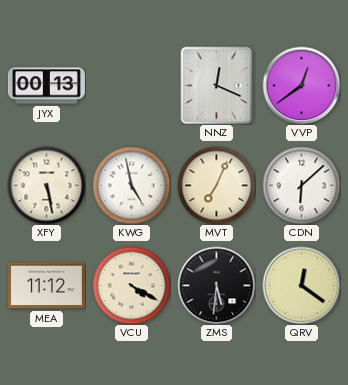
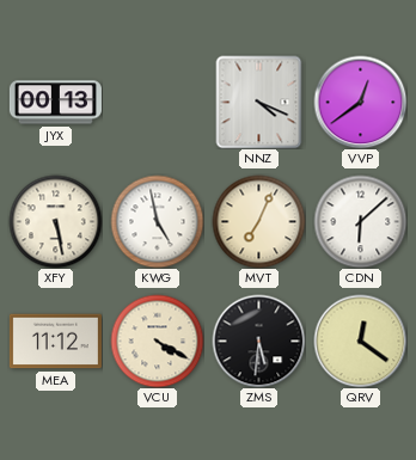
NNZ: 12:19 -> 4:19 (259, 102)
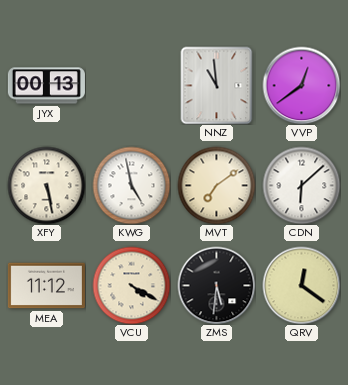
NNZ: 4:19 -> 10:59 (217, 85)
MVT: 7:04 -> 7:09 (216, 185)
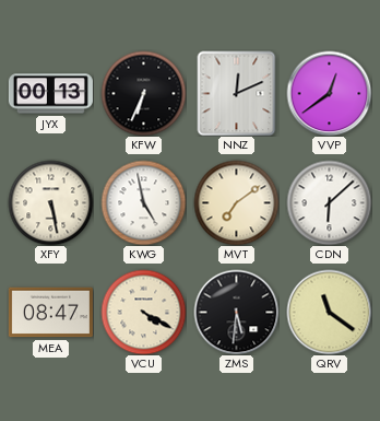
KFW: none -> 6:34 (143, 93)
NNZ: 10:59 -> 12:11 (237, 93)
MEA: 11:12 -> 08:47 (50, 313)
QRV: 12:21 -> 11:21 (329, 312)
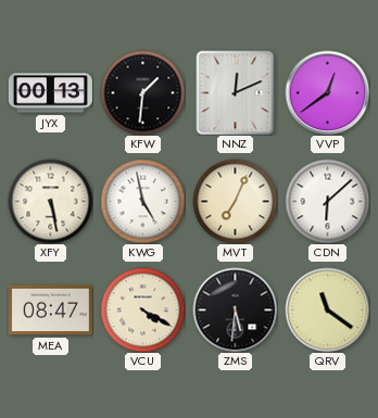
KFW: 6:34 -> 1:31 (142, 92)
MVT: 7:09 -> 7:04 (235, 201)
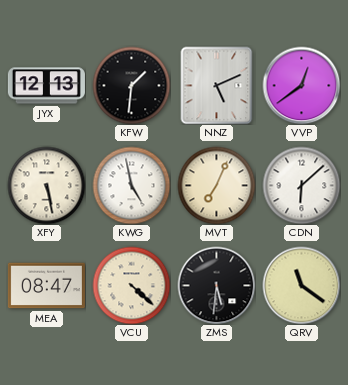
JYX: 00:13 -> 12:13 (46, 86)
NNZ: 12:11 -> 5:11 (217, 85)
VCU: 4:20 -> 4:22 (131, 285)
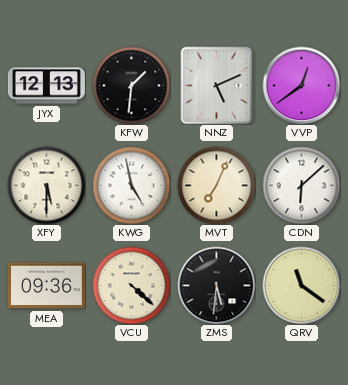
XFY: 5:28 -> 5:30 (46, 185)
MEA: 08:47 -> 09:36 (46, 286)
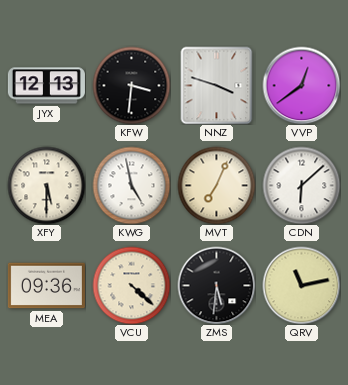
KFW: 1:31 -> 3:31 (131, 85)
NNZ: 5:11 -> 3:48 (217, 85)
QRV: 11:21 -> 11:13 (301, 285)
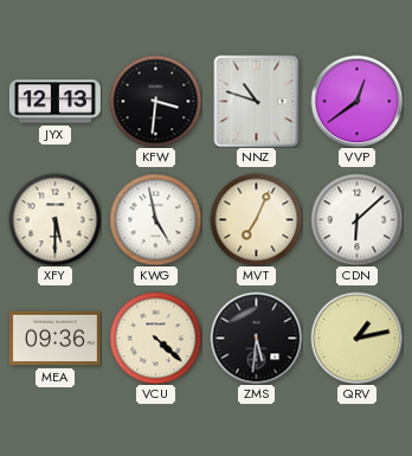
NNZ: 3:48 -> 10:48 (257, 101)
QRV: 11:13 -> 1:13 (356, 338)
